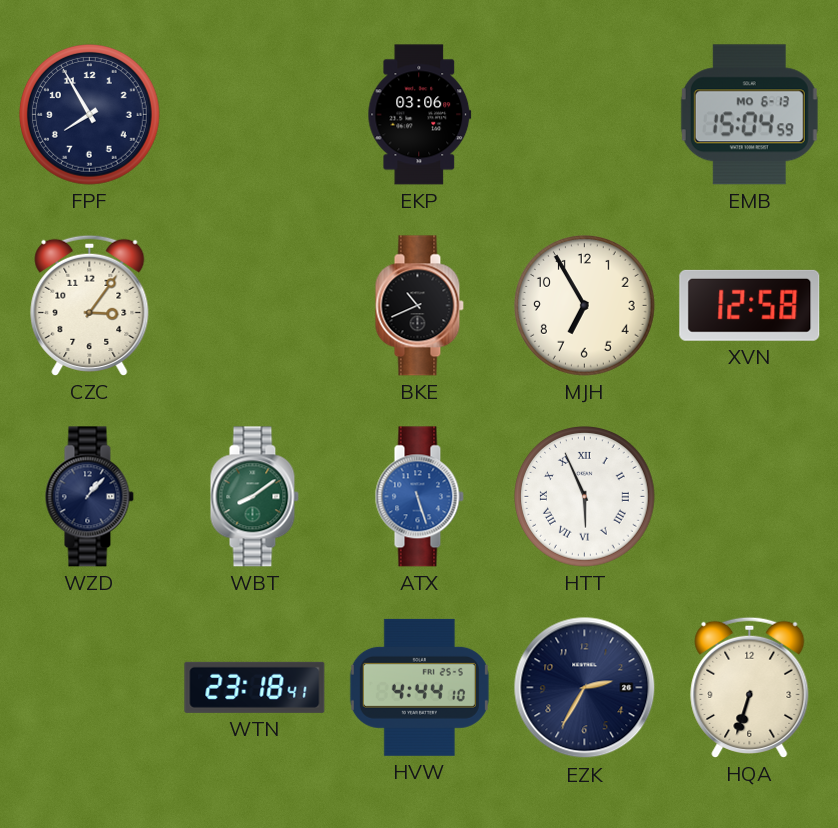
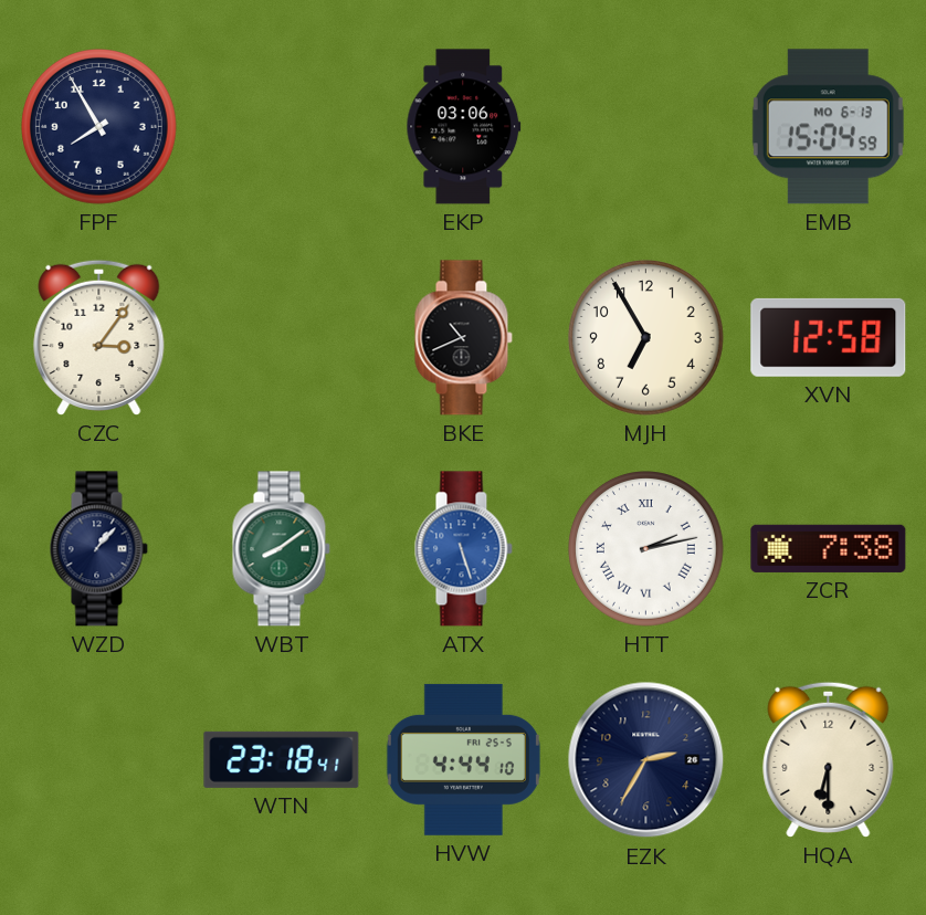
HTT: 5:56 -> 2:13 (646, 549)
ZCR: none -> 7:38 (829, 548)
HQA: 6:33 -> 6:30 (829, 759)
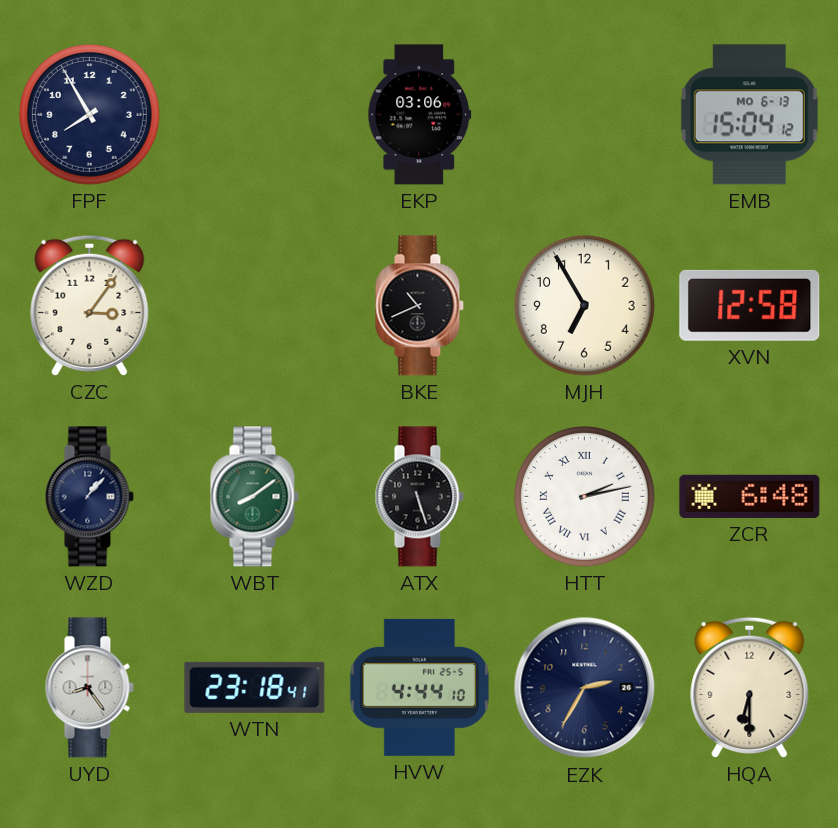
EMB: 15:04:59 -> 15:04:12 (749, 115)
ATX dial: blue -> black (419, 497)
ZCR: 7:38 -> 6:48 (750, 496)
UYD: none -> 8:24 (89, 688)
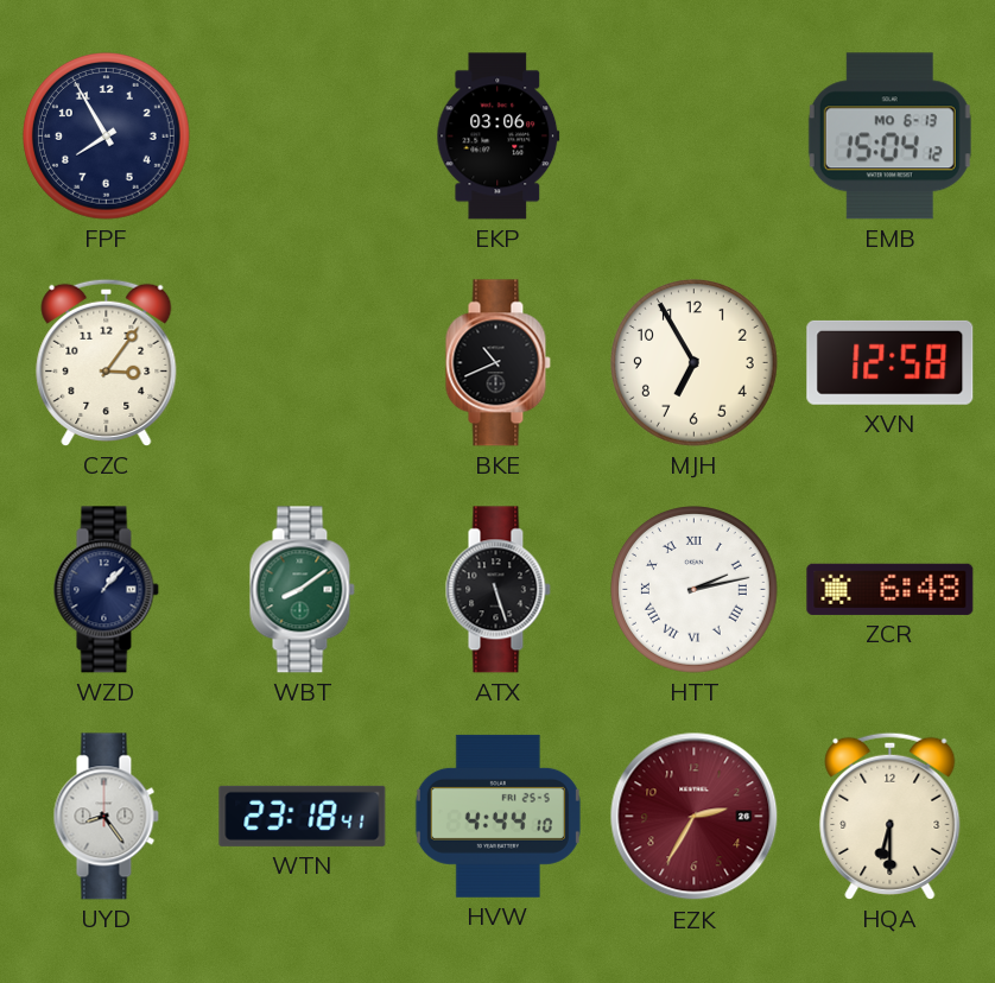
EZK dial: navy -> burgundy (695, 817)
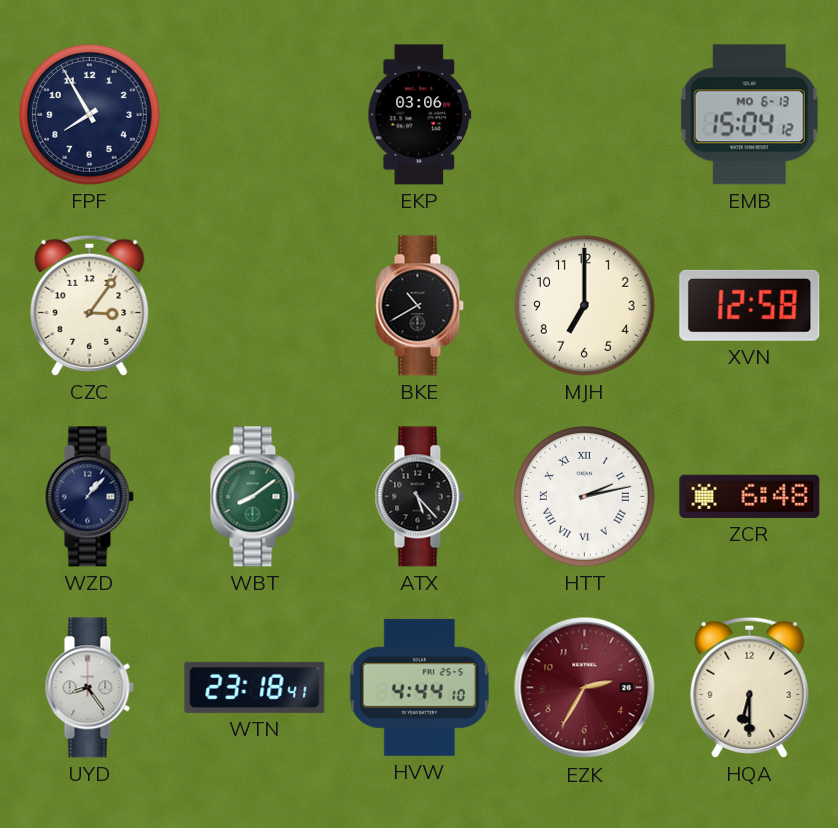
BKE: 10:41 -> 10:40 (419, 306)
MJH: 6:55 -> 7:00 (585, 306)
ATX: 5:27 -> 5:23 (419, 497)
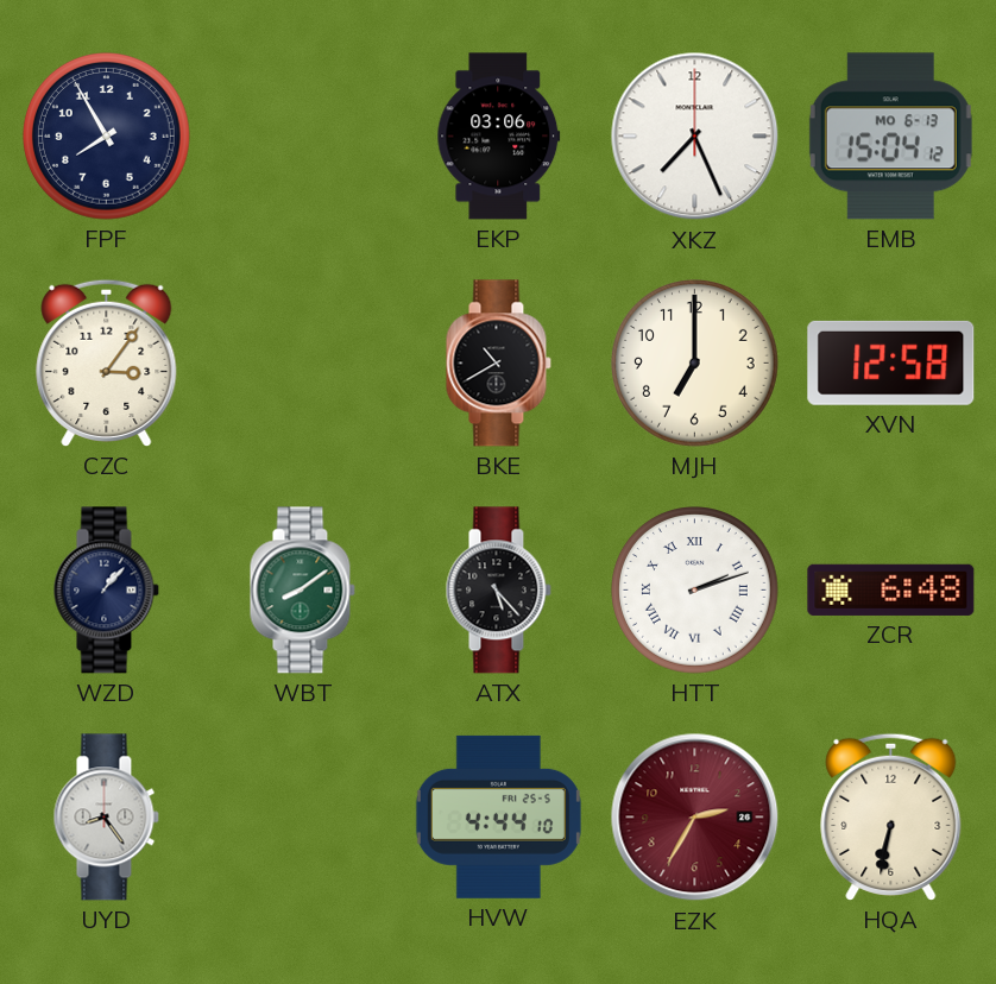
XKZ: none -> 7:26 (695, 137)
HTT: 2:13 -> 2:12 (695, 591)
WTN: 23:18 -> none (255, 687)
HQA: 6:30 -> 6:32 (891, 816)
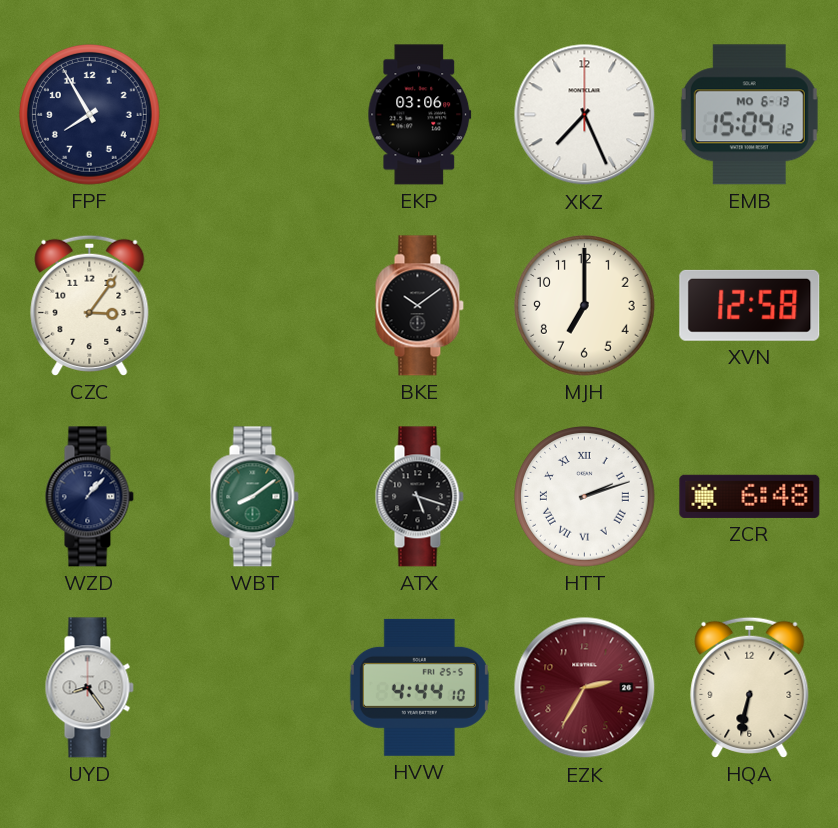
BKE: 10:40 -> 10:09 (419, 306)
ATX: 5:23 -> 5:18 (419, 497)
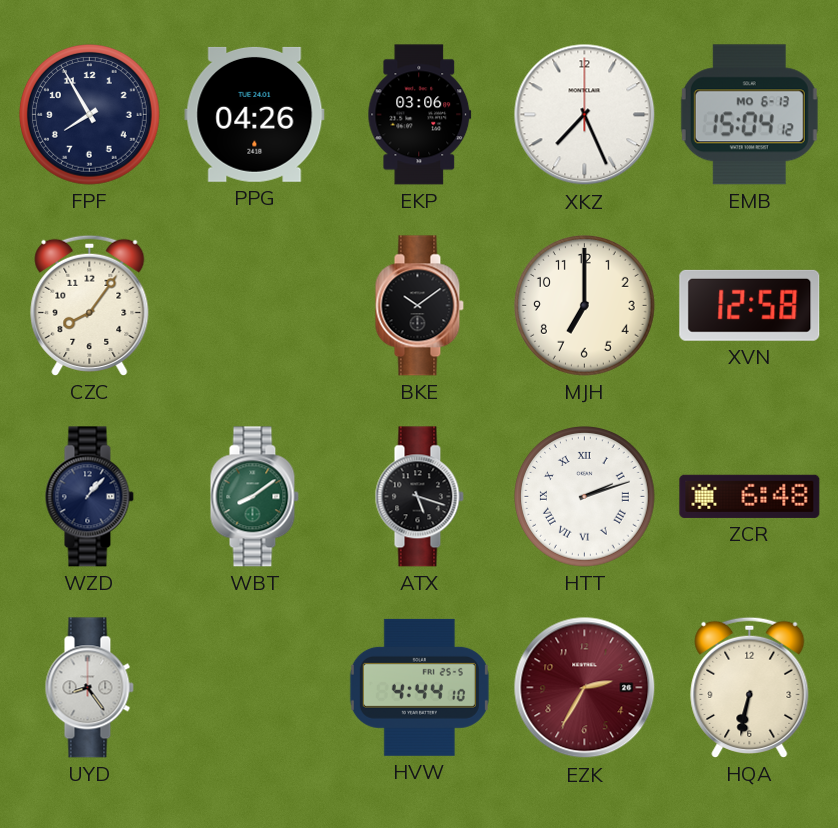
PPG: none -> 04:26 (255, 114)
CZC: 3:06 -> 8:06 (90, 305)
